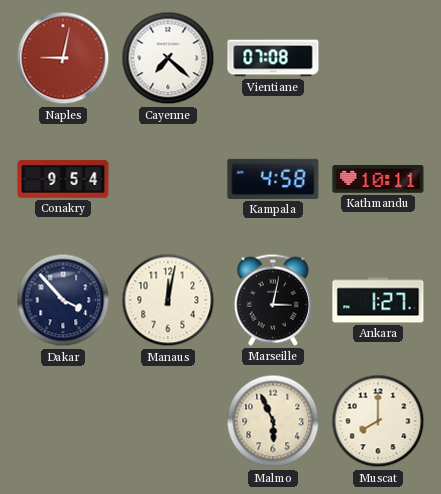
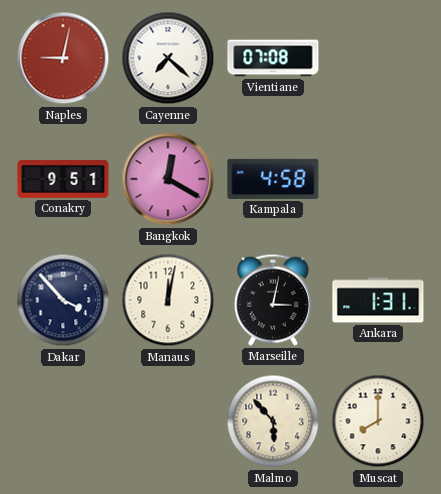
Conakry: 9:54 -> 9:51 (63, 179)
Bangkok: none -> 12:20 (168, 179)
Kathmandu: 10:11 -> none (378, 179)
Ankara: 1:27 -> 1:31 (378, 300)
Malmo: 5:56 -> 5:53 (273, 421)
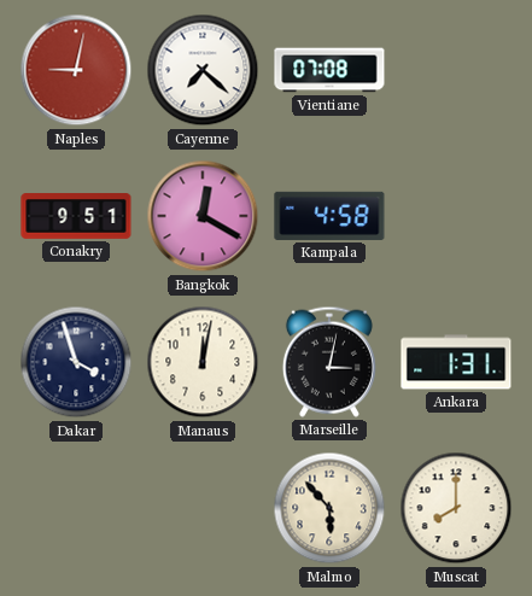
Dakar: 3:53 -> 3:57 (76, 362)
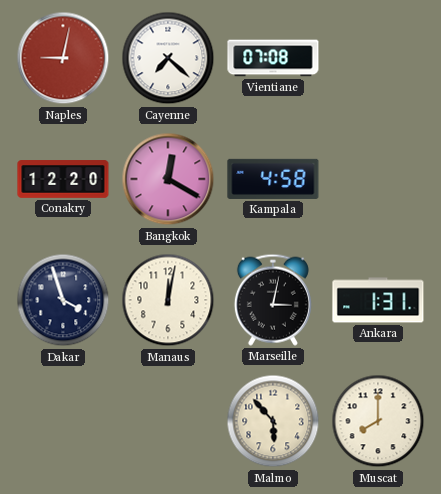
Conakry: 9:51 -> 12:20 (63, 179)
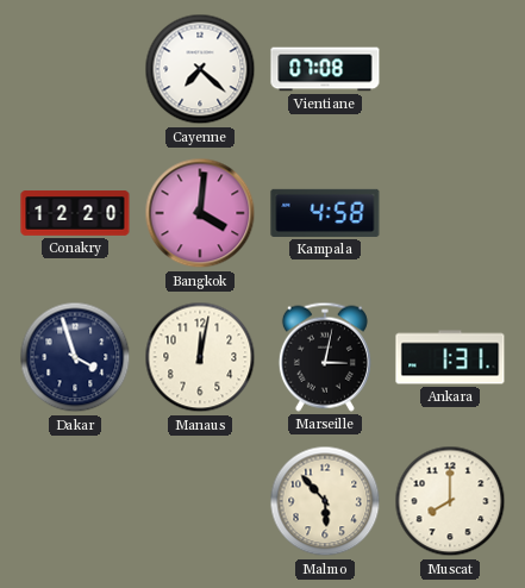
Naples: 9:02 -> none (63, 58)
Bangkok: 12:20 -> 4:01 (200, 213)
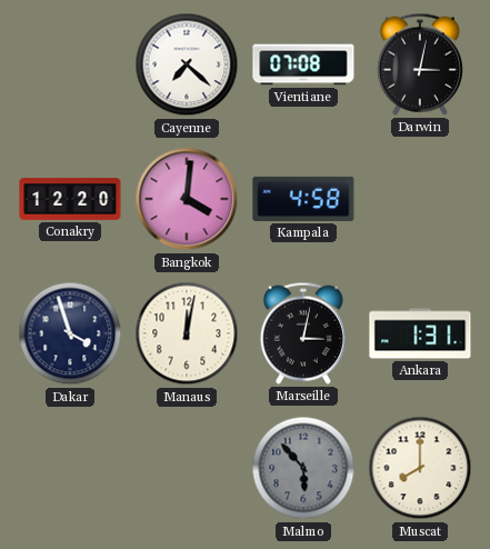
Darwin: none -> 3:02 (420, 64)
Malmo dial: cream -> grey (303, 468)
